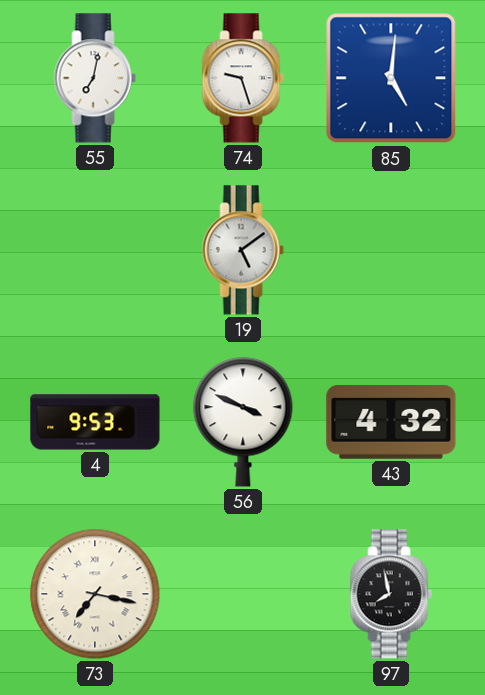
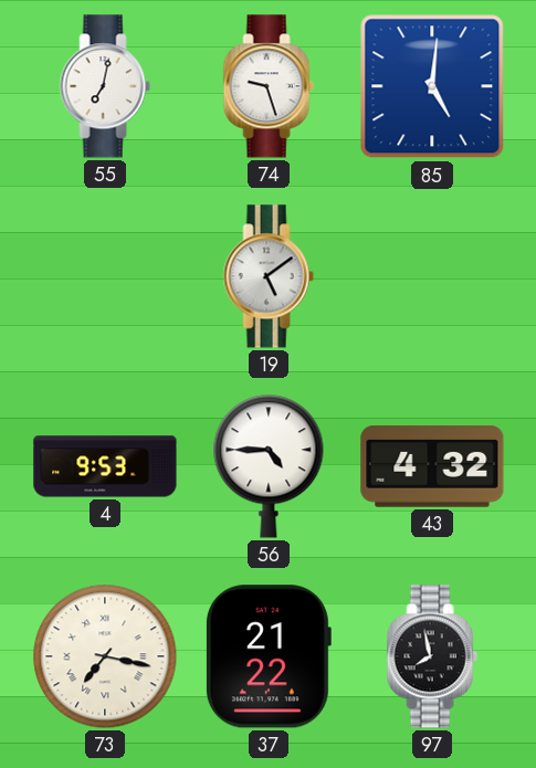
56: 3:49 -> 4:45 (269, 466)
37: none -> 21:22 (267, 656)
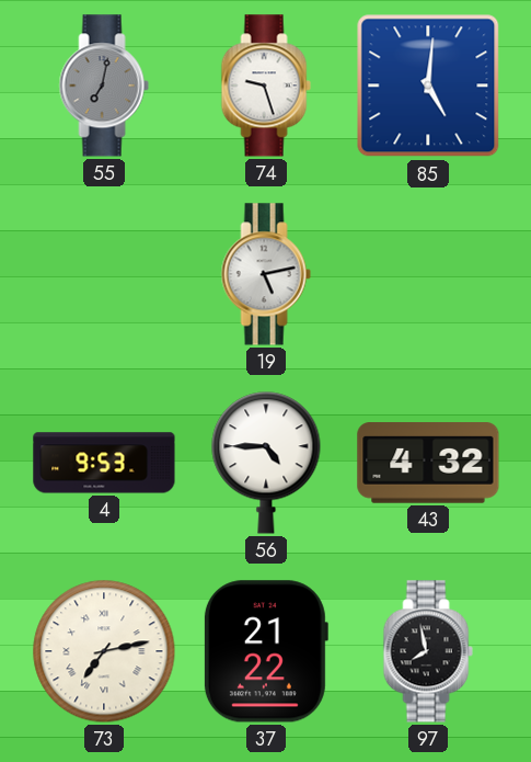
55 dial: white -> grey (104, 86)
19: 5:09 -> 5:13 (266, 274)
73: 7:17 -> 7:13 (104, 651)
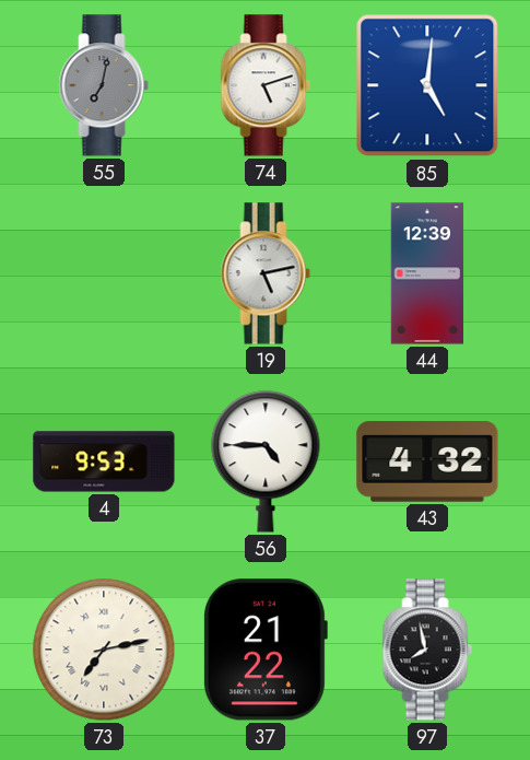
74: 9:27 -> 5:12 (266, 85)
44: none -> 12:39 (427, 273)
